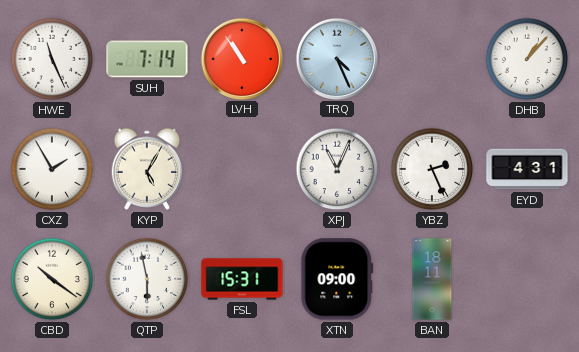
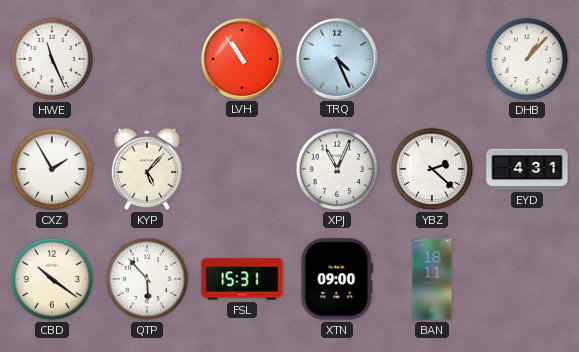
SUH: 7:14 -> none (147, 59)
KYP: 5:05 -> 5:07 (147, 169)
YBZ: 2:26 -> 2:22 (432, 169)
QTP: 5:58 -> 5:53 (147, 279)
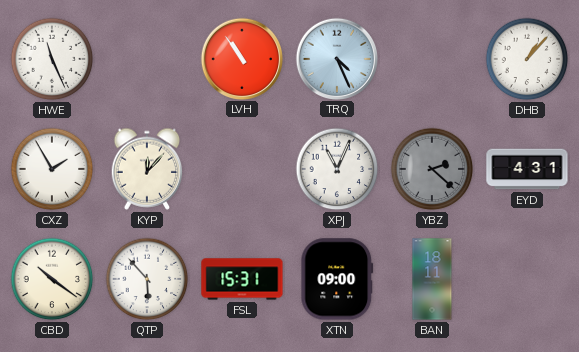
KYP: 5:07 -> 12:07 (147, 169)
YBZ dial: white -> grey (432, 169)
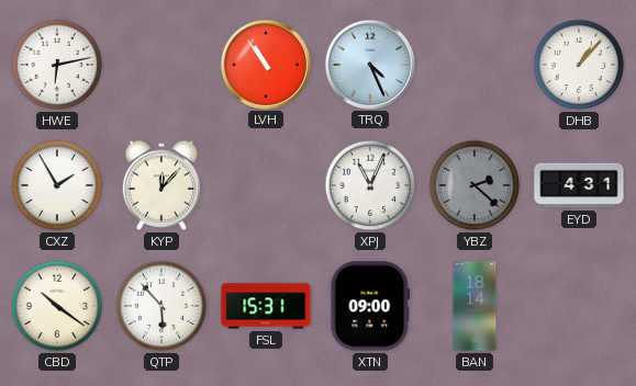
HWE: 11:26 -> 6:13 (57, 65)
BAN: 18:11 -> 18:14 (475, 306)
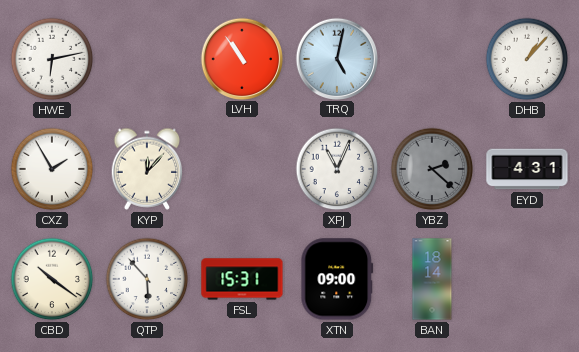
TRQ: 4:26 -> 5:02 (336, 58)
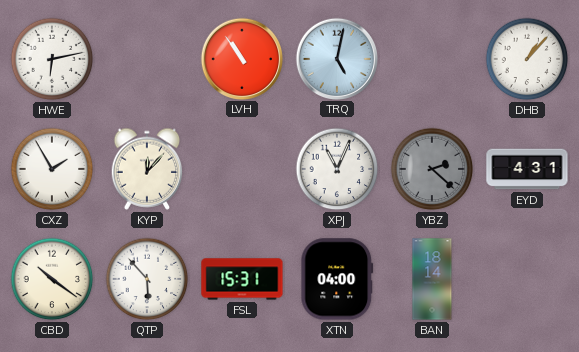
XTN: 09:00 -> 04:00 (337, 279)
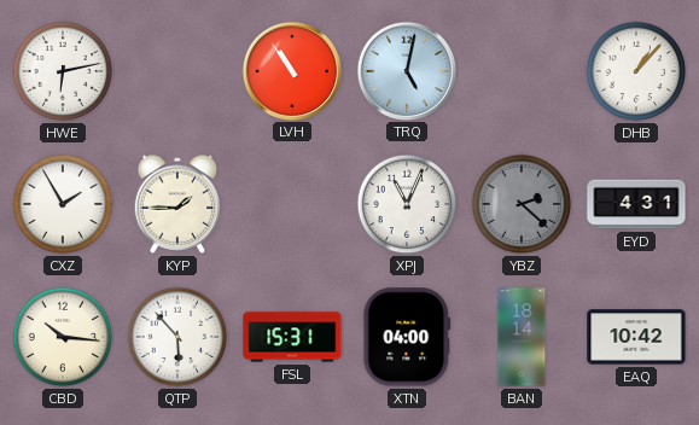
KYP: 12:07 -> 1:45 (177, 204)
CBD: 10:21 -> 10:16 (63, 337)
EAQ: none -> 10:42 (636, 337)
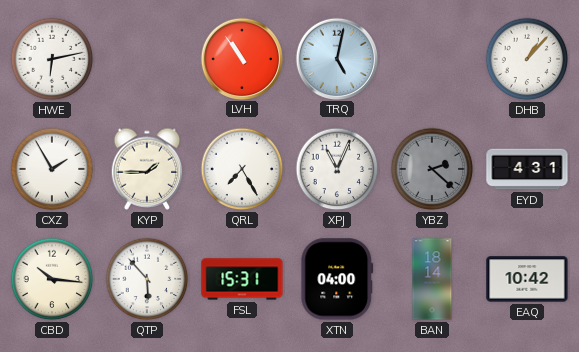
QRL: none -> 7:25 (242, 169)
